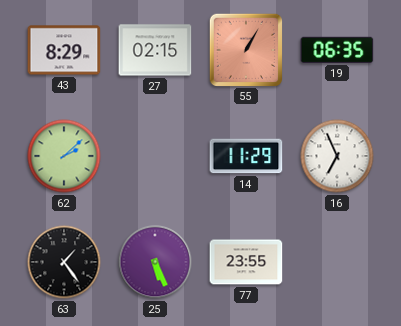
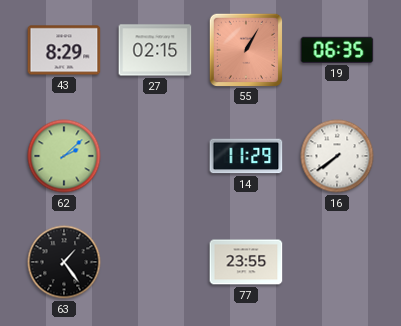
16: 6:56 -> 7:39 (337, 156)
25: 5:26 -> none (155, 262)
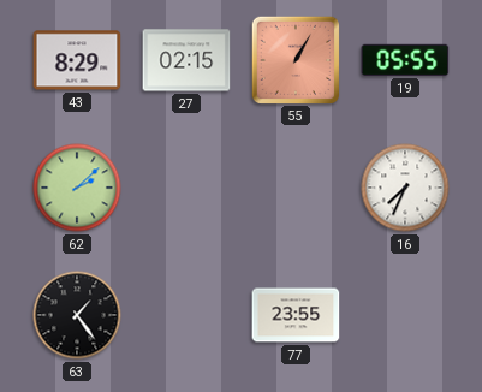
19: 06:35 -> 05:55 (405, 60)
14: 11:29 -> none (246, 156)
16: 7:39 -> 7:34 (405, 188)
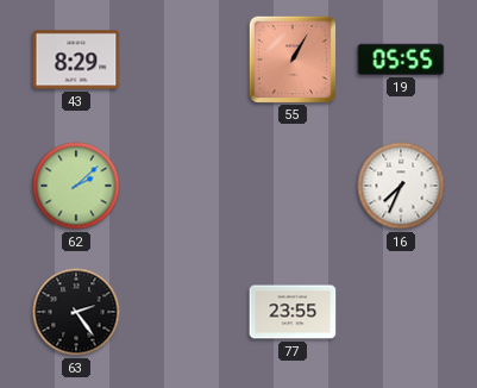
27: 02:15 -> none (186, 60)
63: 1:24 -> 2:24 (76, 312)
